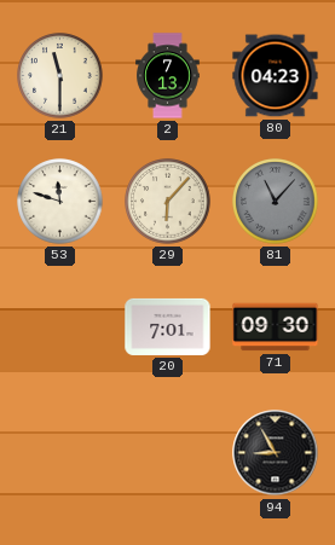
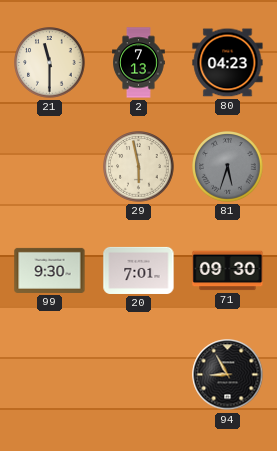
53: 11:48 -> none (60, 202)
29: 6:07 -> 5:58 (139, 167)
81: 11:07 -> 5:33 (228, 167)
99: none -> 9:30 (50, 270)
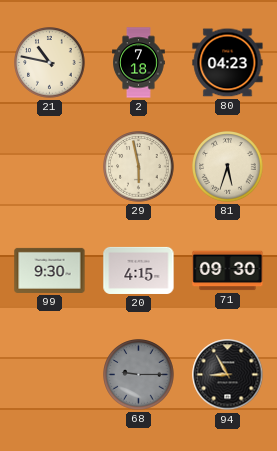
21: 11:30 -> 10:47 (50, 63)
2: 7:13 -> 7:18 (139, 63)
81 dial: grey -> cream (228, 167)
20: 7:01 -> 4:15 (139, 270)
68: none -> 9:15 (139, 375)
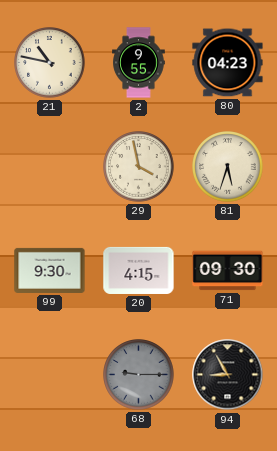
2: 7:18 -> 9:55 (139, 63)
29: 5:58 -> 3:58 (139, 167)
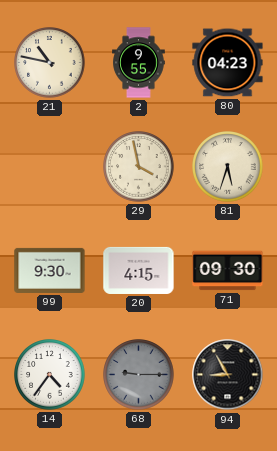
14: none -> 4:36 (50, 375)
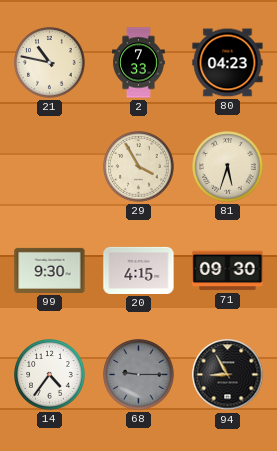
2: 9:55 -> 7:33 (139, 63)
29: 3:58 -> 3:55 (139, 167)
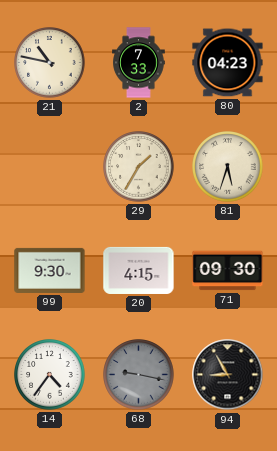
29: 3:55 -> 1:35 (139, 167)
68: 9:15 -> 9:17 (139, 375)
